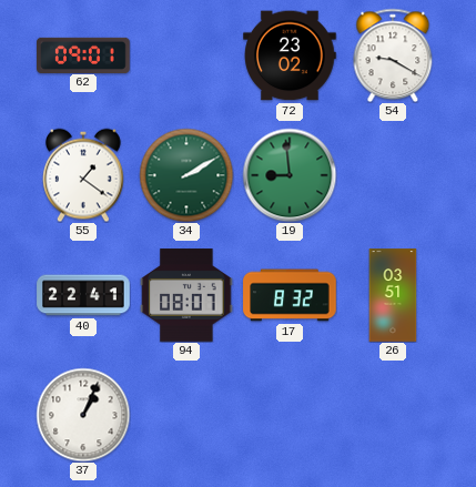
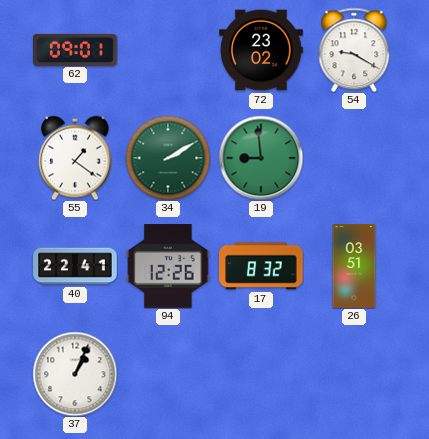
94: 08:07 -> 12:26 (168, 266)
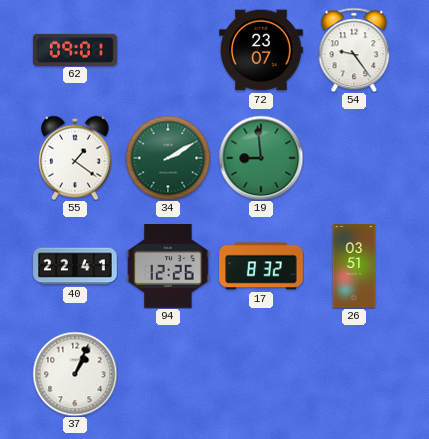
72: 23:02 -> 23:07 (261, 50)
54: 9:20 -> 9:24 (354, 50)
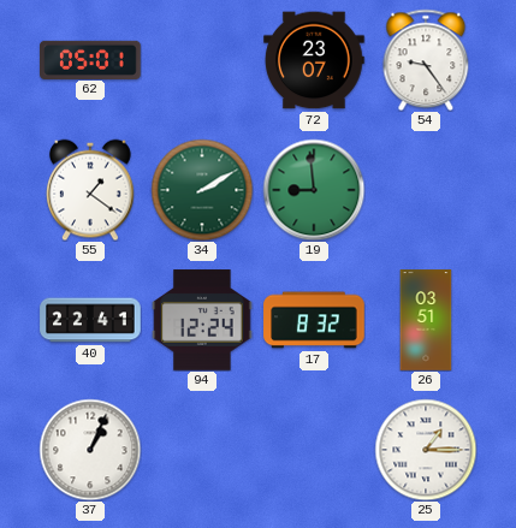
62: 09:01 -> 05:01 (90, 59)
94: 12:26 -> 12:24 (202, 320)
25: none -> 1:15 (426, 450)
